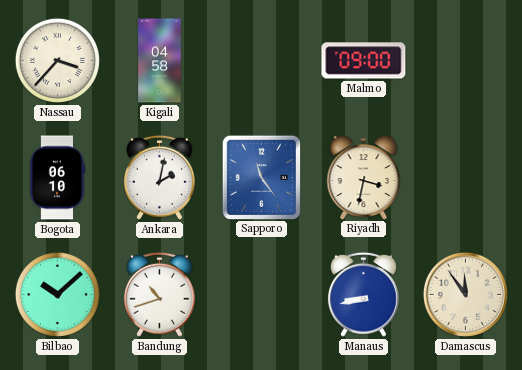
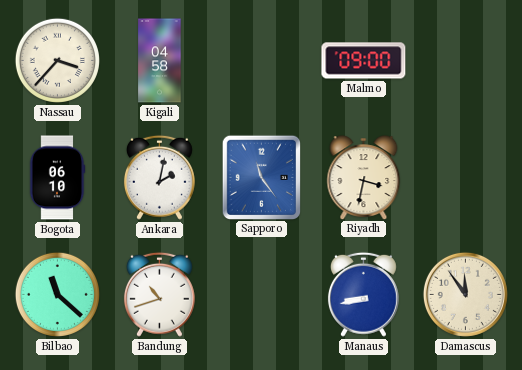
Bilbao: 10:08 -> 11:22 (57, 294)
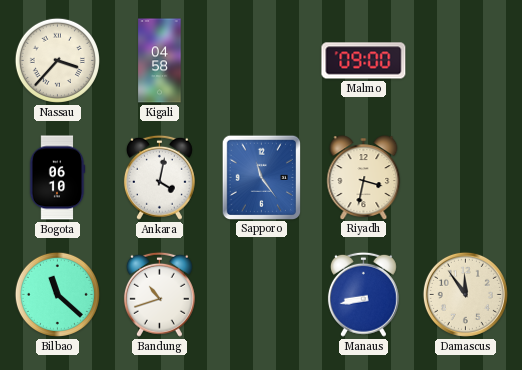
Ankara: 2:02 -> 4:02 (159, 177)
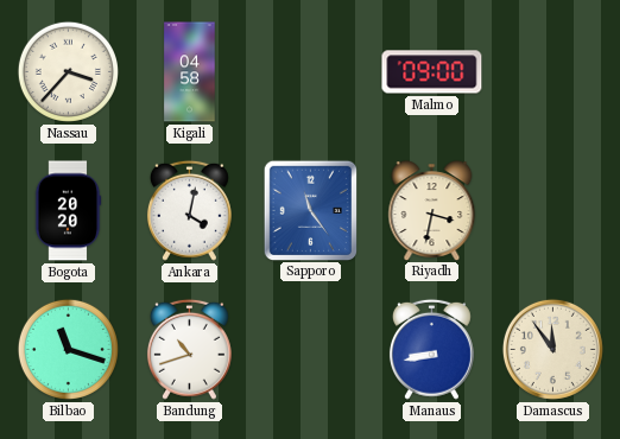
Bogota: 06:10 -> 20:20 (68, 211)
Bilbao: 11:22 -> 11:18 (68, 349)
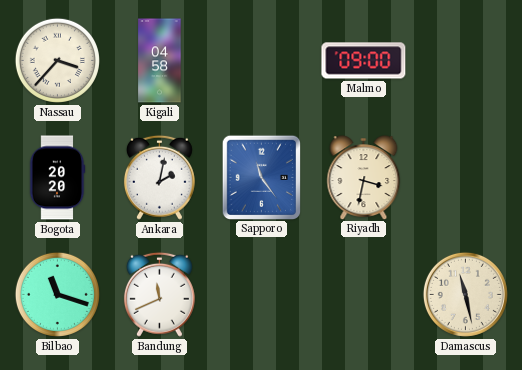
Ankara: 4:02 -> 2:02 (159, 177)
Bandung: 10:42 -> 11:41 (159, 294)
Manaus: 8:43 -> none (431, 349)
Damascus: 11:54 -> 11:28 (465, 294)
